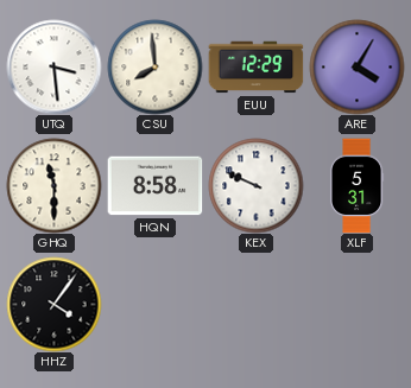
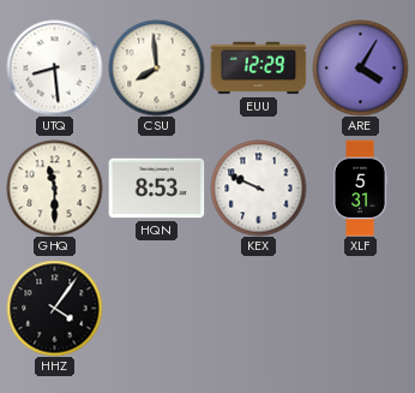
UTQ: 3:29 -> 8:29 (54, 67)
HQN: 8:58 -> 8:53 (156, 189)
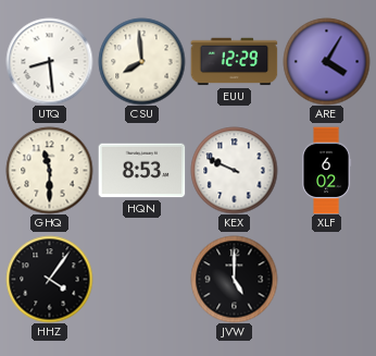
XLF: 5:31 -> 6:02 (326, 170)
JVW: none -> 5:00 (234, 279)
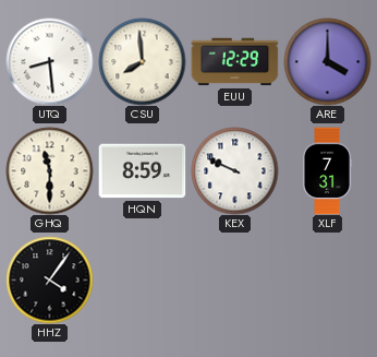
ARE: 4:05 -> 4:00 (327, 61)
HQN: 8:53 -> 8:59 (142, 171)
XLF: 6:02 -> 7:31 (327, 170)
JVW: 5:00 -> none (234, 279)
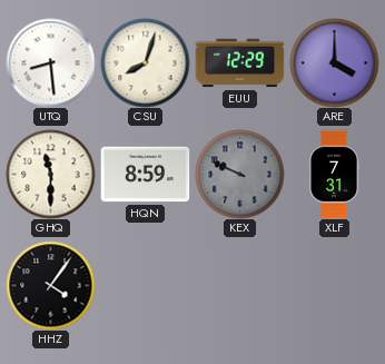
CSU: 7:59 -> 8:03 (145, 62)
KEX dial: white -> grey (239, 174)
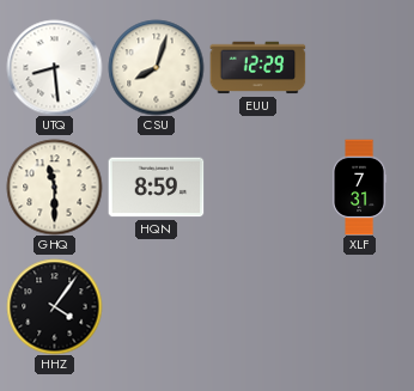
ARE: 4:00 -> none (334, 62)
KEX: 9:49 -> none (239, 174)
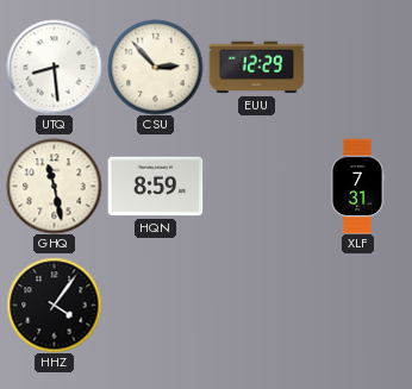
CSU: 8:03 -> 2:53 (155, 67)
GHQ: 11:30 -> 11:28 (54, 186)
